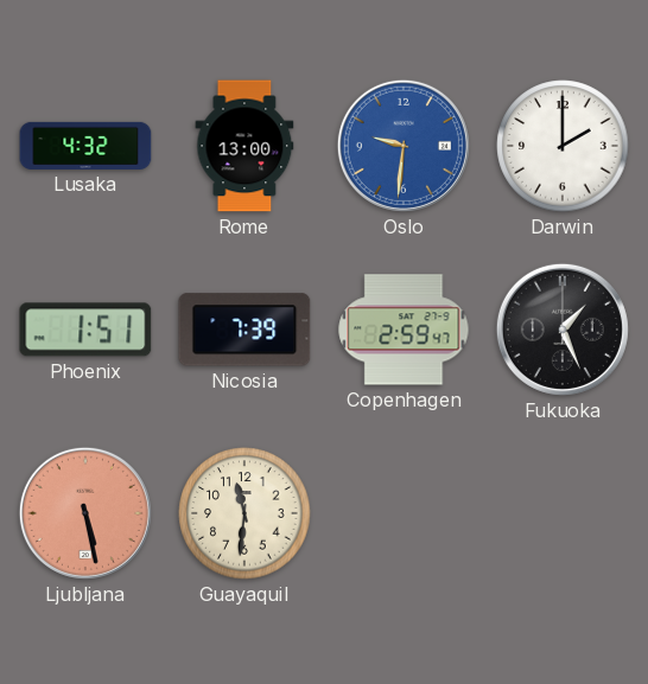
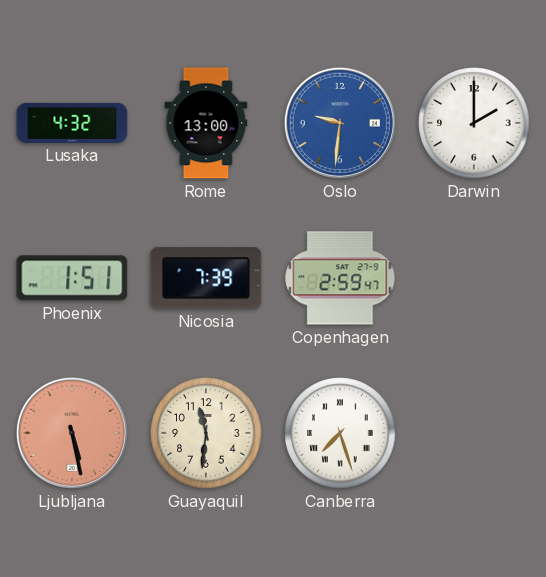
Fukuoka: 1:26 -> none (563, 330)
Canberra: none -> 7:27 (340, 433)
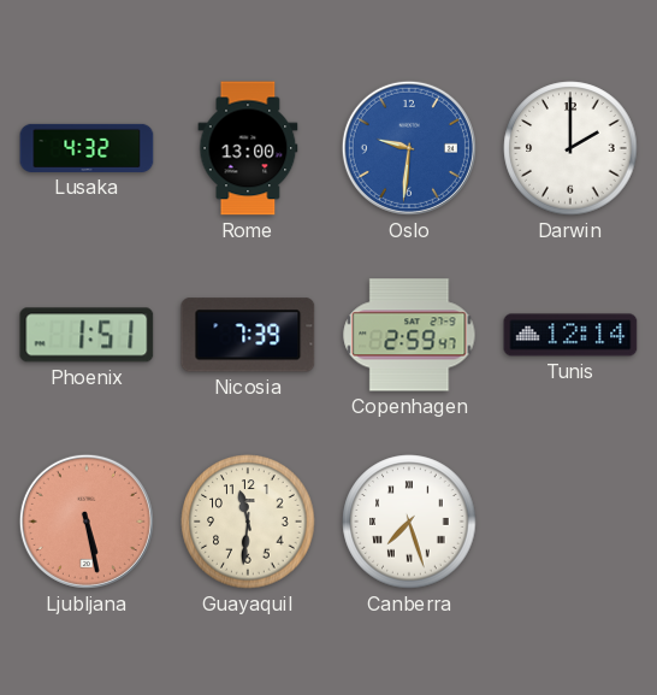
Tunis: none -> 12:14 (570, 335)
